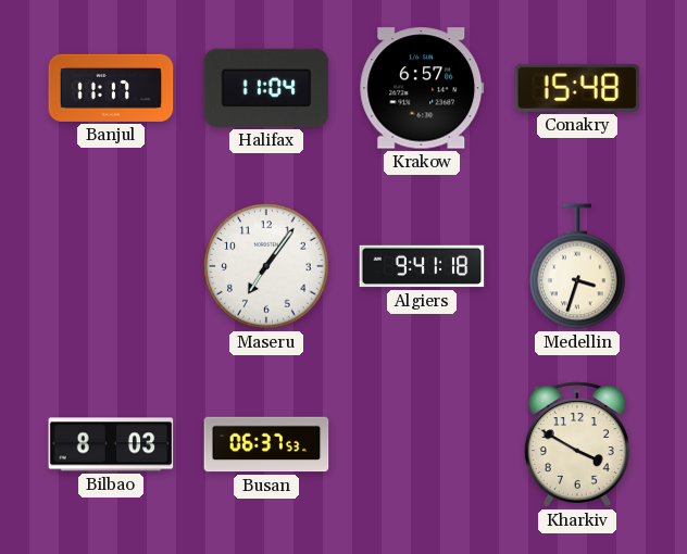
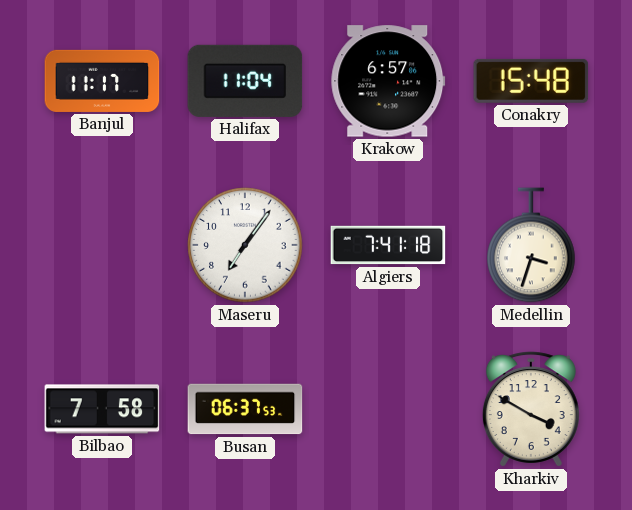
Algiers: 9:41 -> 7:41 (388, 245)
Bilbao: 8:03 -> 7:58 (102, 409)
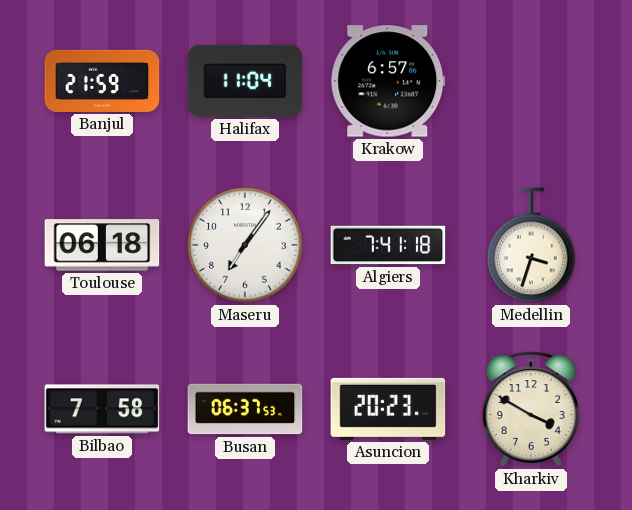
Banjul: 11:17 -> 21:59 (102, 81)
Conakry: 15:48 -> none (531, 81)
Toulouse: none -> 06:18 (102, 245)
Asuncion: none -> 20:23 (388, 409)
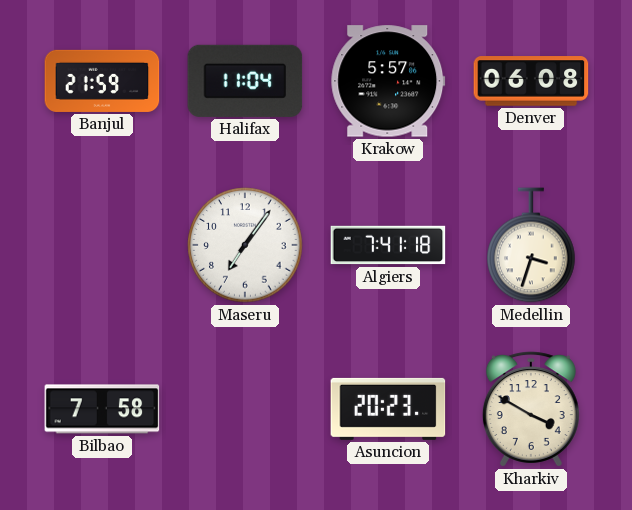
Krakow: 6:57 -> 5:57 (388, 81)
Denver: none -> 06:08 (531, 81)
Toulouse: 06:18 -> none (102, 245)
Busan: 06:37 -> none (245, 409)
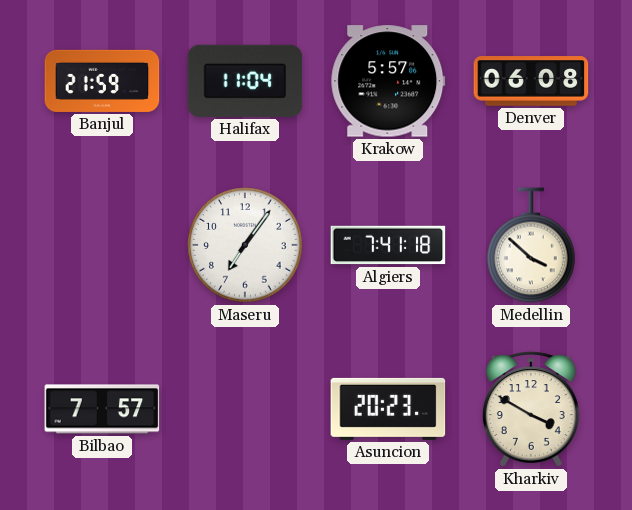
Medellin: 3:33 -> 3:52 (531, 245)
Bilbao: 7:58 -> 7:57 (102, 409)
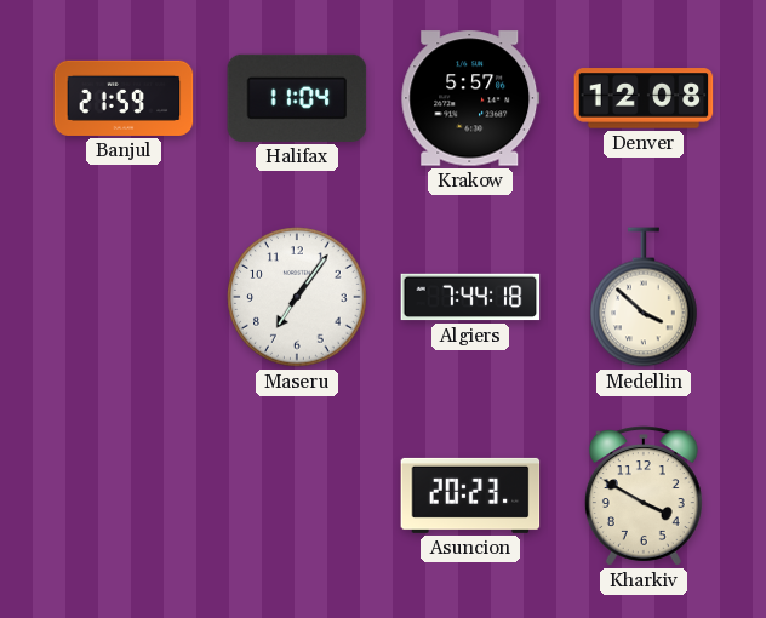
Denver: 06:08 -> 12:08 (644, 98)
Algiers: 7:41 -> 7:44 (470, 297)
Bilbao: 7:57 -> none (102, 409)
